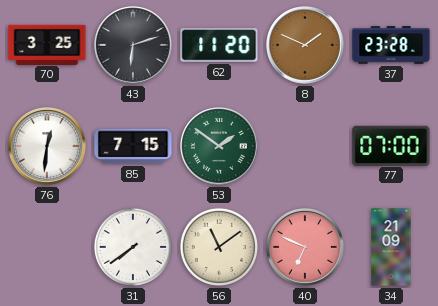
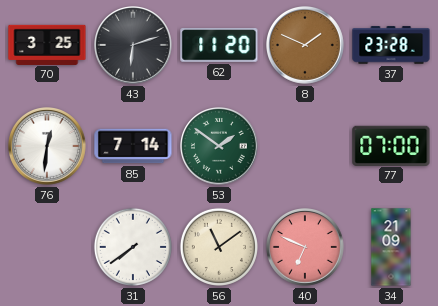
85: 7:15 -> 7:14 (133, 146)
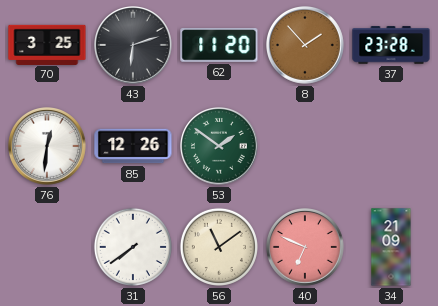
8: 1:49 -> 1:53 (306, 46)
85: 7:14 -> 12:26 (133, 146)
77: 07:00 -> none (391, 145)
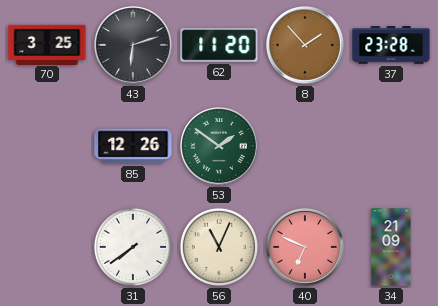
76: 12:31 -> none (48, 147)
56: 11:09 -> 11:04 (219, 247)
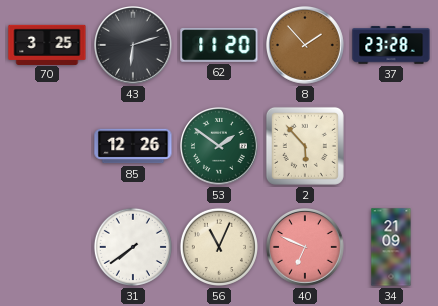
2: none -> 5:53 (305, 146)
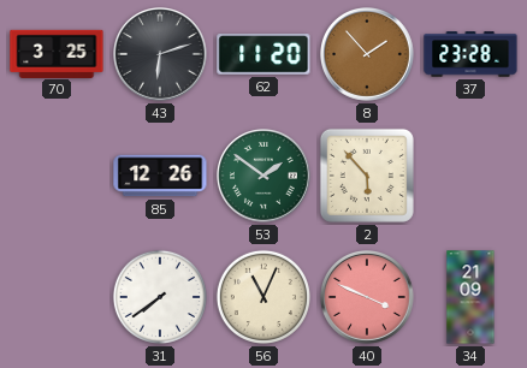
40: 6:49 -> 3:49 (368, 298)
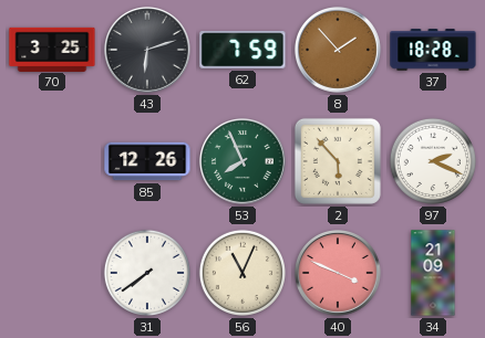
62: 11:20 -> 7:59 (242, 51)
37: 23:28 -> 18:28 (433, 50)
53: 1:51 -> 7:56 (244, 162)
97: none -> 2:19 (433, 161)
